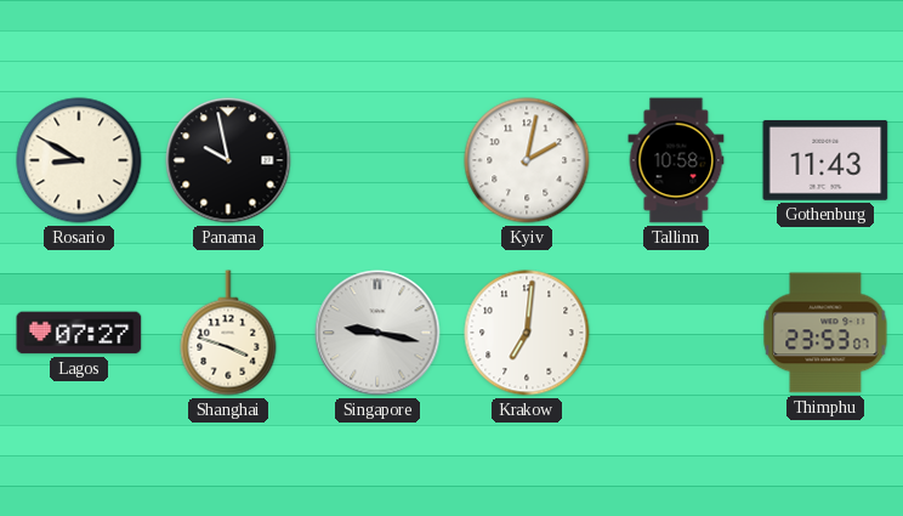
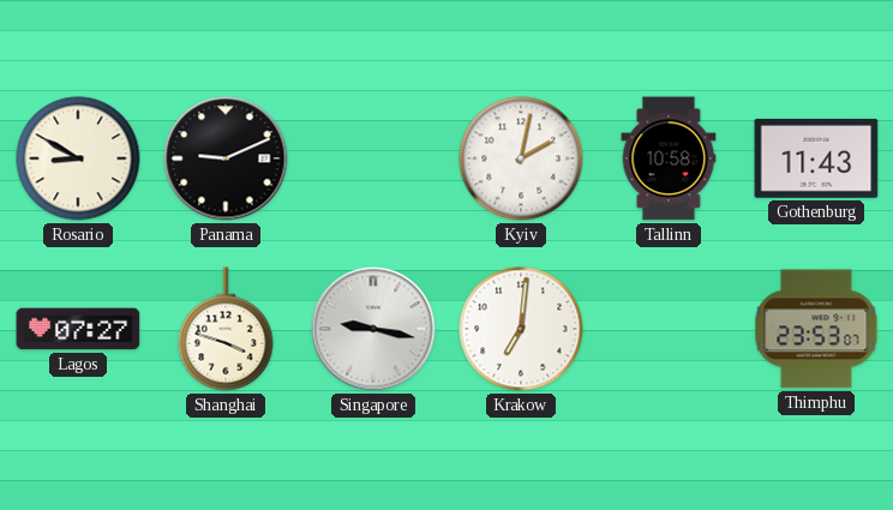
Panama: 9:58 -> 9:11 (226, 158)
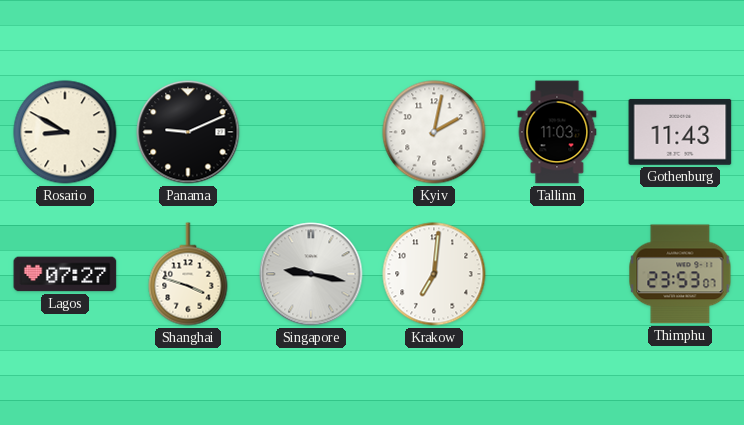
Tallinn: 10:58 -> 11:03 (557, 132)
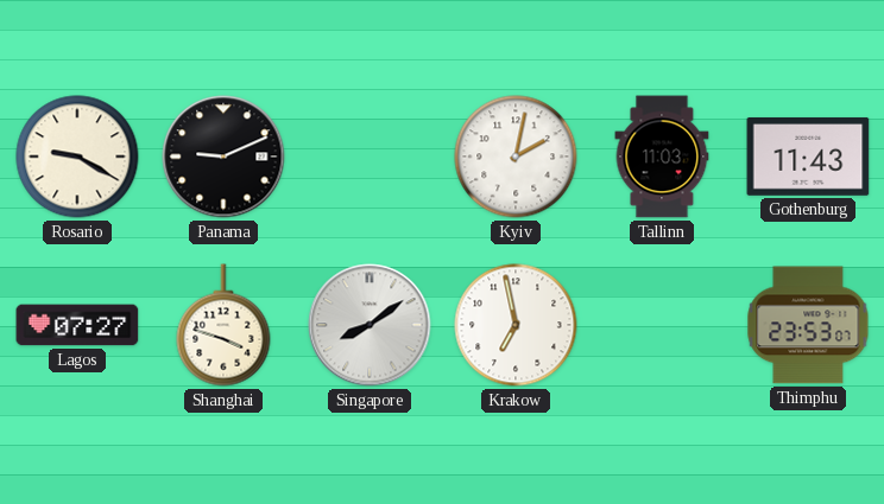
Rosario: 8:50 -> 9:20 (77, 157)
Singapore: 9:17 -> 8:09 (370, 325)
Krakow: 7:01 -> 6:58 (516, 325)
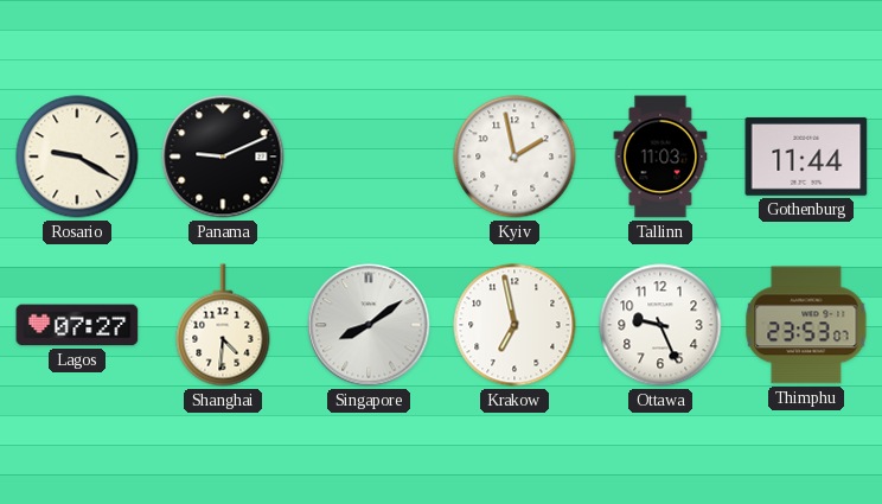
Kyiv: 2:02 -> 1:58 (514, 157)
Gothenburg: 11:43 -> 11:44 (806, 157)
Shanghai: 3:48 -> 4:31 (223, 325)
Ottawa: none -> 9:26 (660, 325)
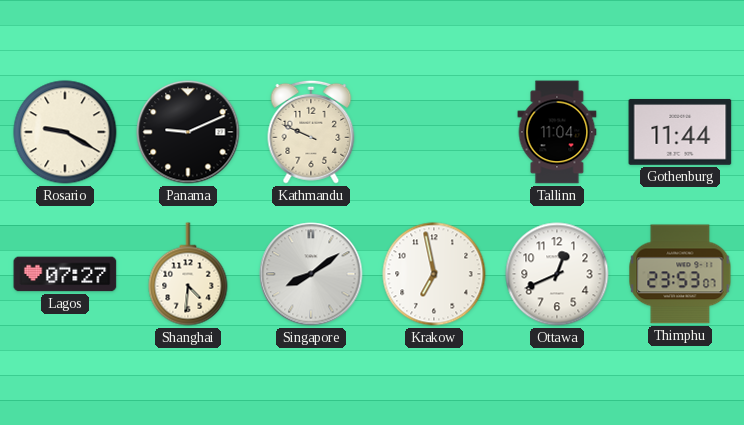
Kathmandu: none -> 9:49 (311, 132)
Kyiv: 1:58 -> none (514, 157)
Tallinn: 11:03 -> 11:04 (557, 132)
Ottawa: 9:26 -> 12:41 (557, 274)
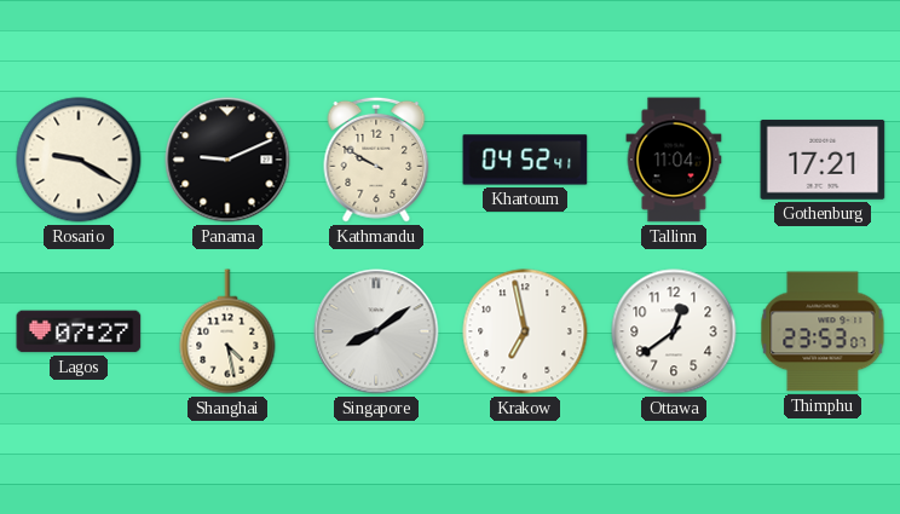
Kathmandu: 9:49 -> 9:50 (376, 160)
Khartoum: none -> 04:52 (525, 160)
Gothenburg: 11:44 -> 17:21 (823, 160)
Shanghai: 4:31 -> 4:28 (227, 331)
Ottawa: 12:41 -> 12:39 (674, 331)
